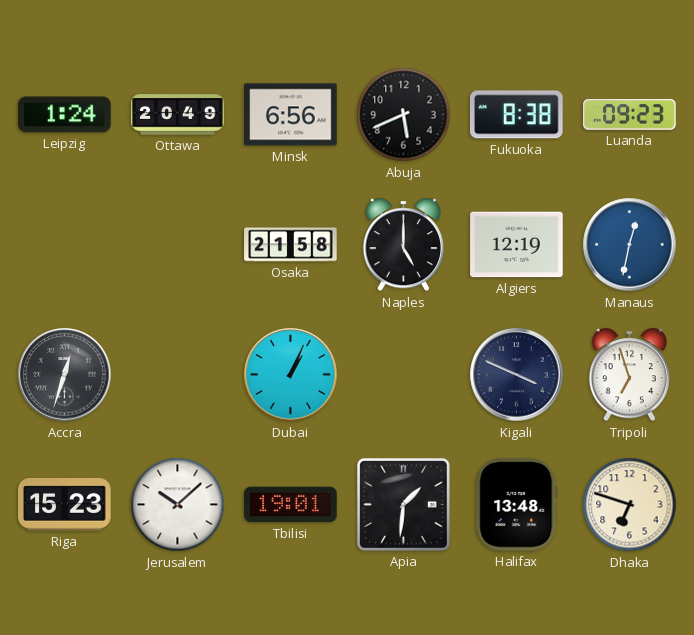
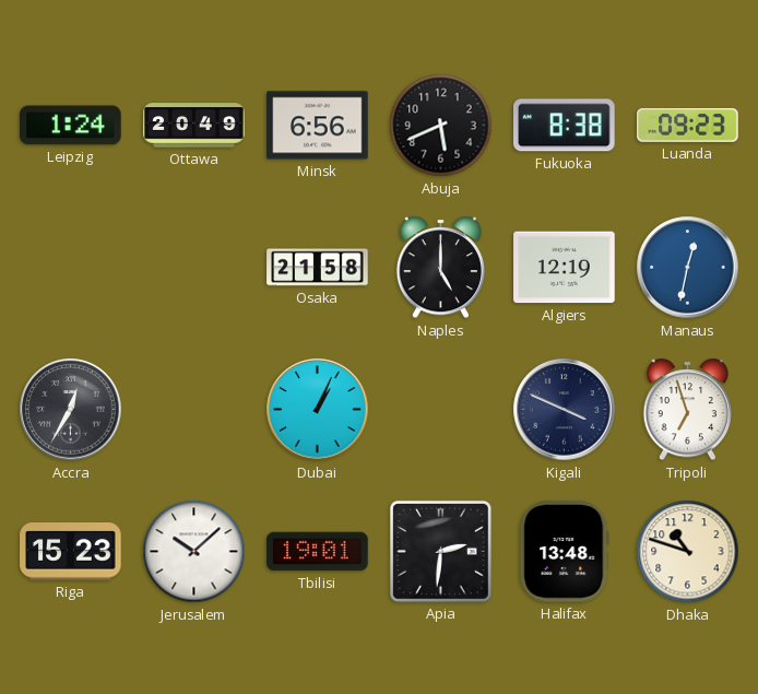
Accra: 12:33 -> 12:35 (71, 410)
Apia: 1:31 -> 2:31 (440, 551)
Dhaka: 6:48 -> 10:48 (688, 552)
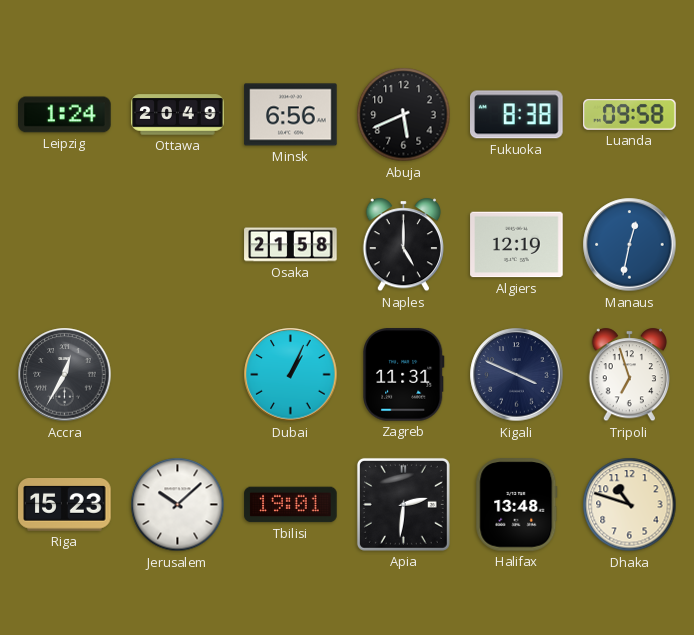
Luanda: 09:23 -> 09:58 (630, 114)
Zagreb: none -> 11:31 (404, 375)
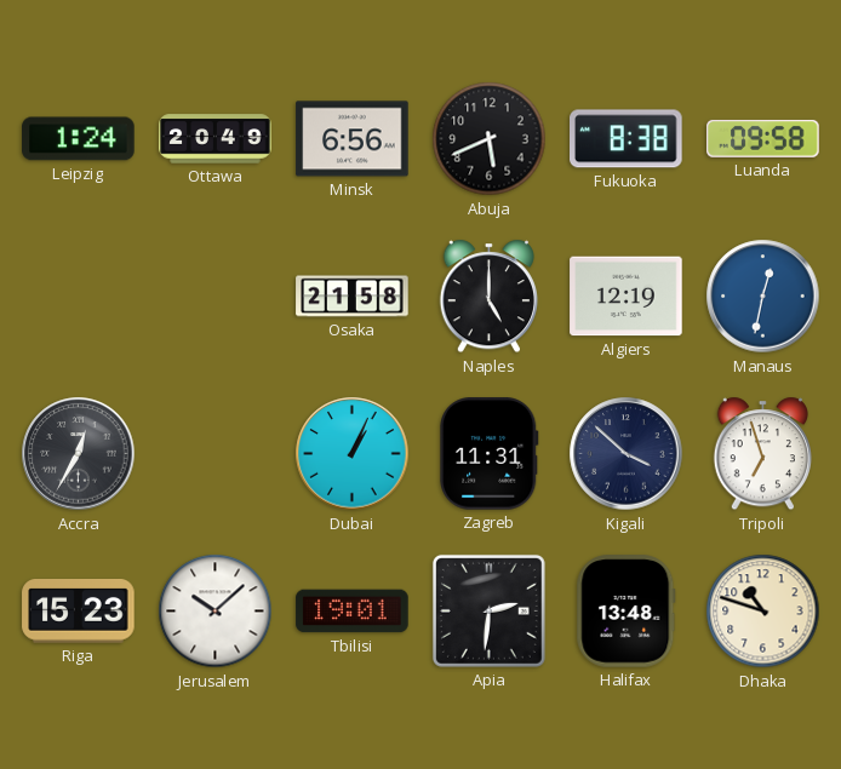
Kigali: 3:49 -> 3:52 (627, 454)
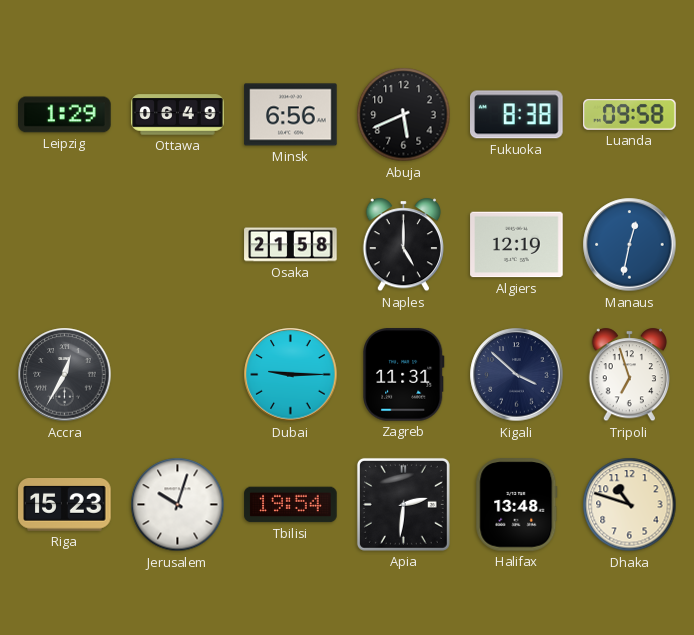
Leipzig: 1:24 -> 1:29 (65, 115)
Ottawa: 20:49 -> 06:49 (178, 115)
Dubai: 1:04 -> 9:15 (291, 375)
Jerusalem: 10:08 -> 10:03 (178, 505)
Tbilisi: 19:01 -> 19:54 (291, 505)
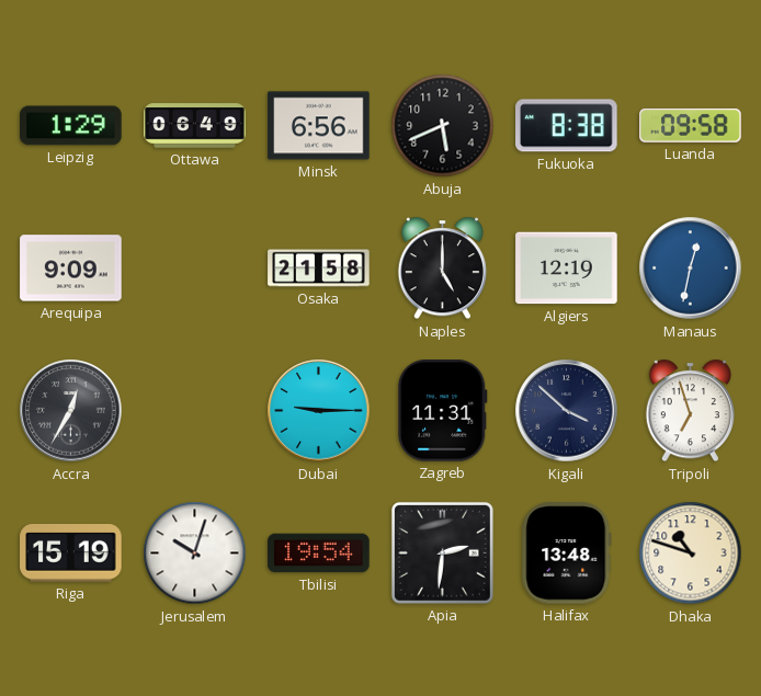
Arequipa: none -> 9:09 (71, 269)
Riga: 15:23 -> 15:19 (71, 554)
